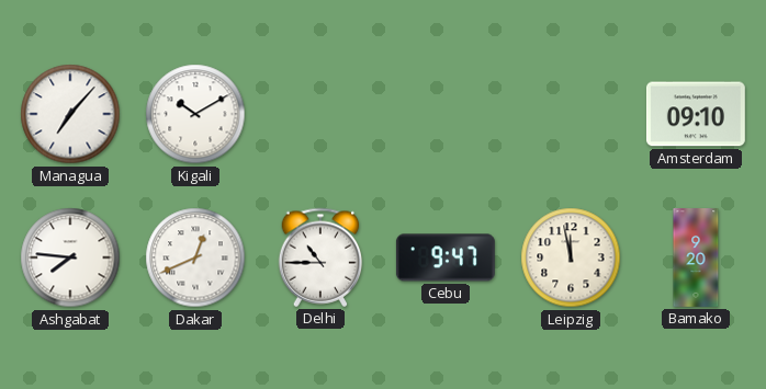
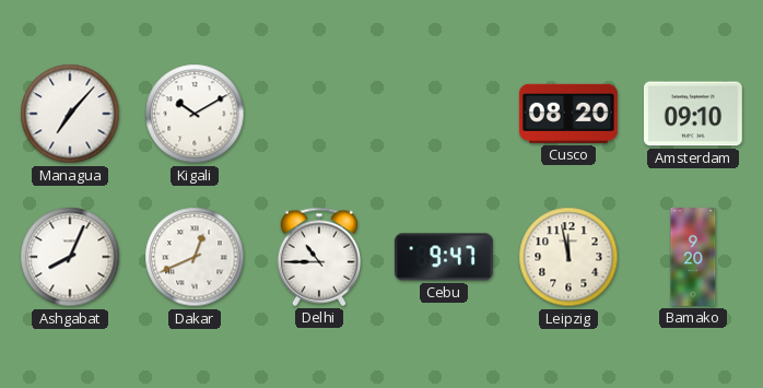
Cusco: none -> 08:20 (568, 114)
Ashgabat: 7:46 -> 8:04 (70, 257)
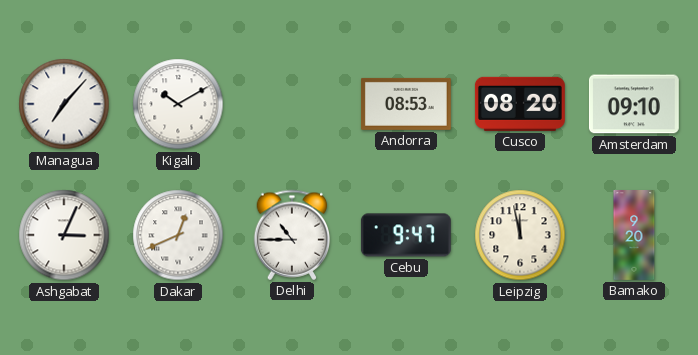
Andorra: none -> 08:53 (406, 104)
Ashgabat: 8:04 -> 3:04 (64, 235)
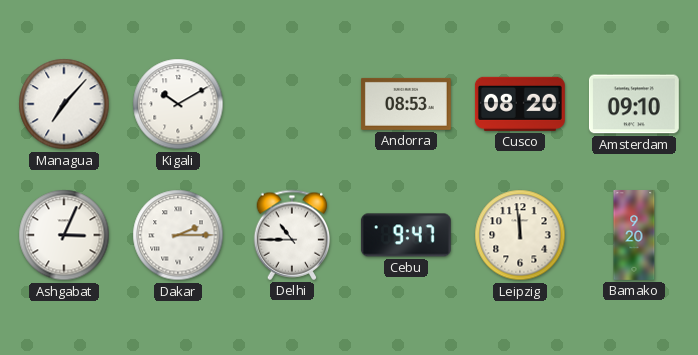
Dakar: 12:41 -> 2:15 (178, 235)
Leipzig: 11:58 -> 11:59 (520, 235)
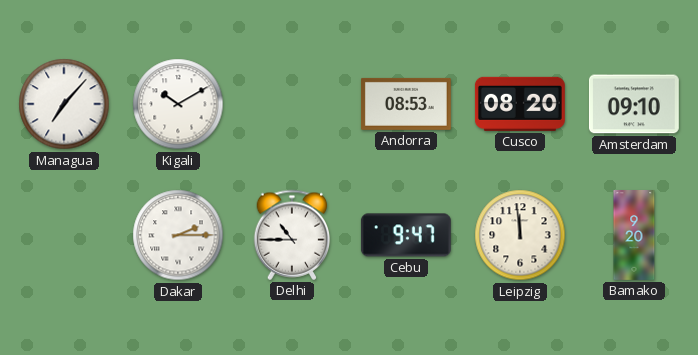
Ashgabat: 3:04 -> none (64, 235)
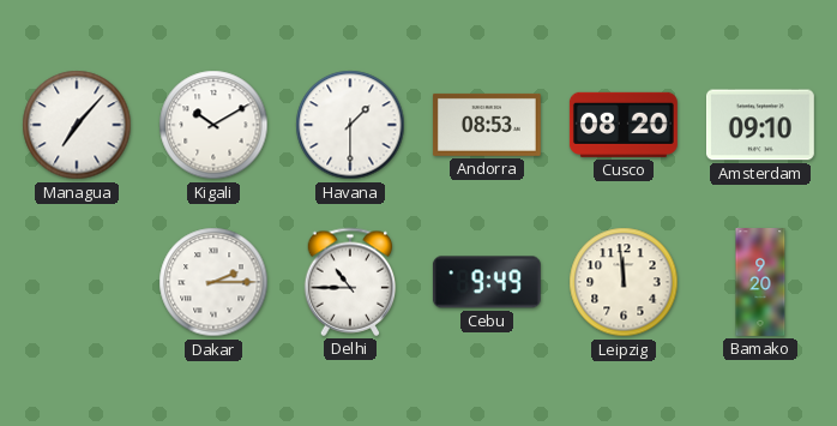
Havana: none -> 1:30 (350, 125)
Cebu: 9:47 -> 9:49 (487, 282)
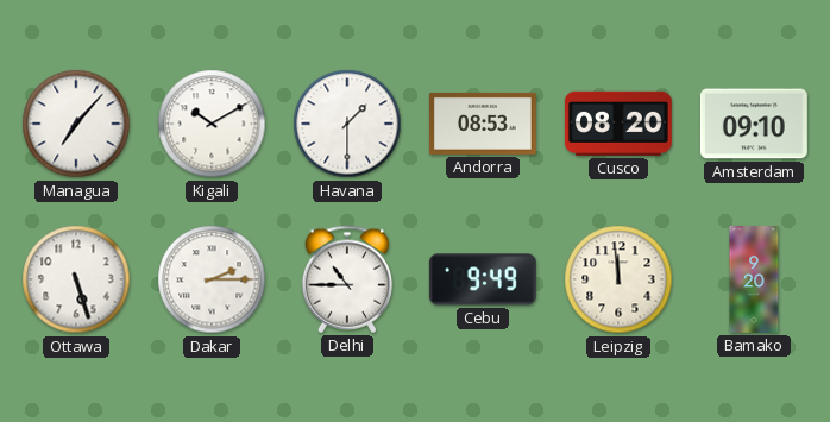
Ottawa: none -> 5:27 (76, 279)
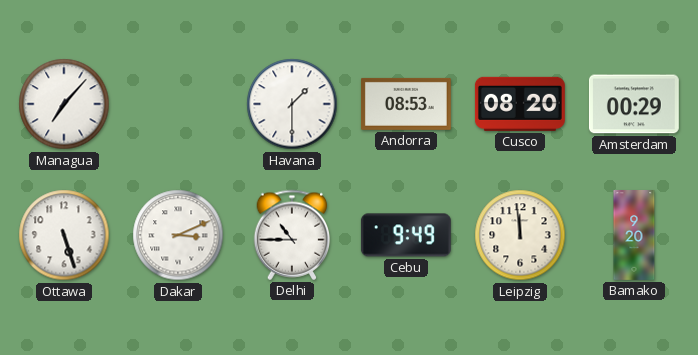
Kigali: 10:10 -> none (212, 124)
Amsterdam: 09:10 -> 00:29 (634, 104)
Dakar: 2:15 -> 3:11 (178, 235)
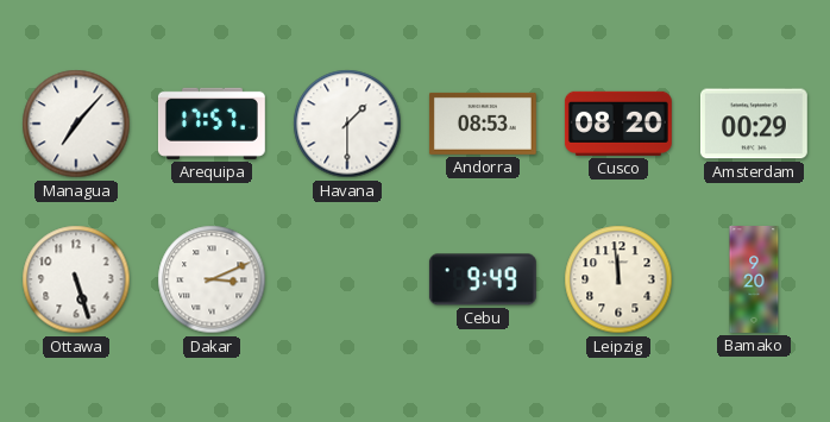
Arequipa: none -> 17:57 (212, 124)
Delhi: 10:45 -> none (292, 235)
